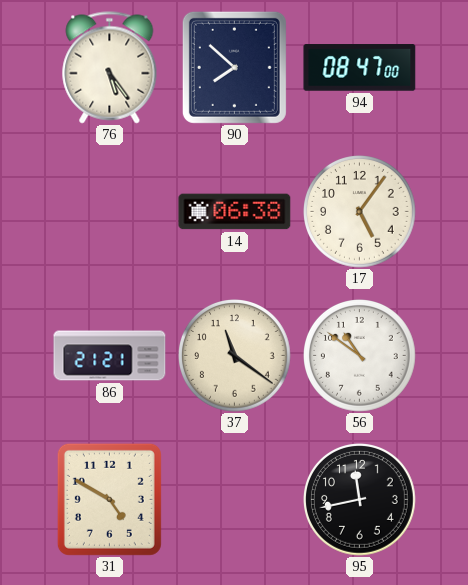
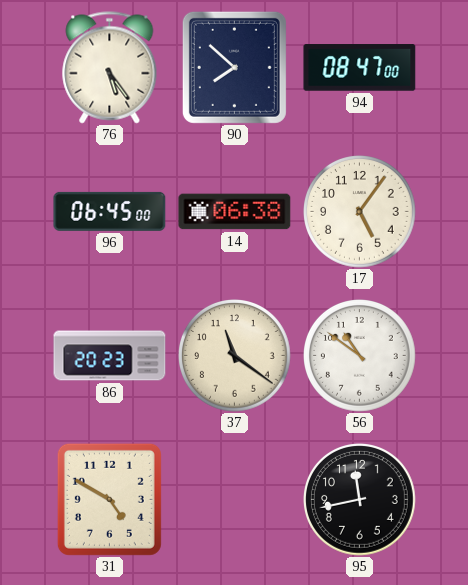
96: none -> 06:45 (110, 211)
86: 21:21 -> 20:23 (110, 356)
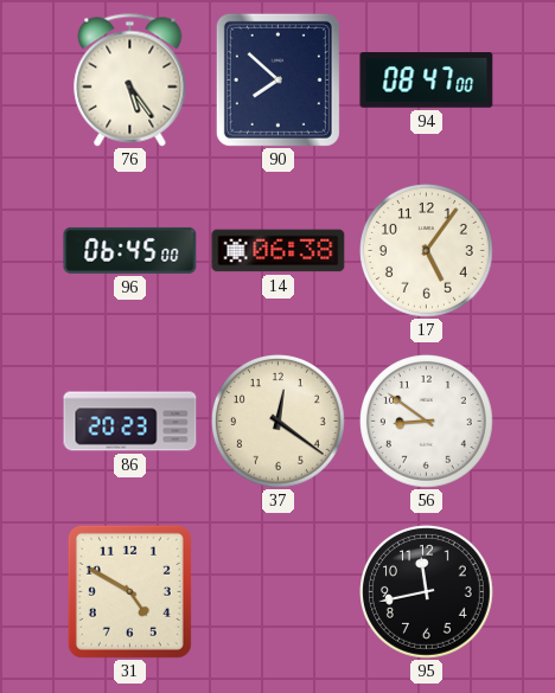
37: 11:21 -> 12:21 (279, 422)
56: 10:51 -> 8:51 (427, 422)
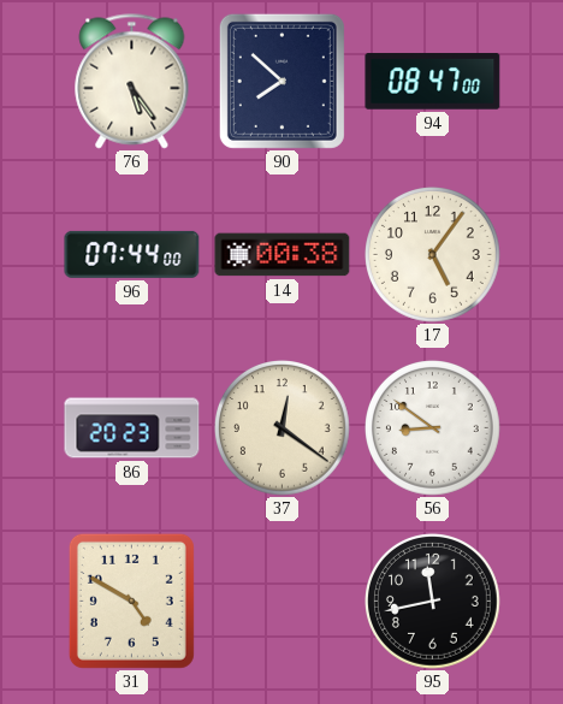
96: 06:45 -> 07:44 (132, 254)
14: 06:38 -> 00:38 (283, 255)
